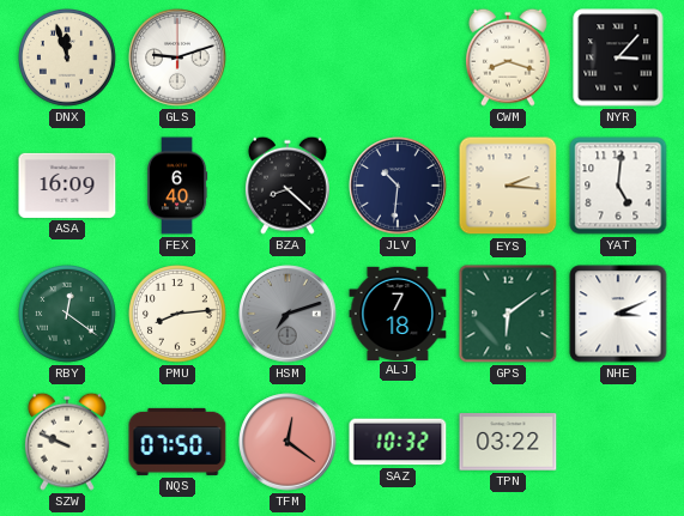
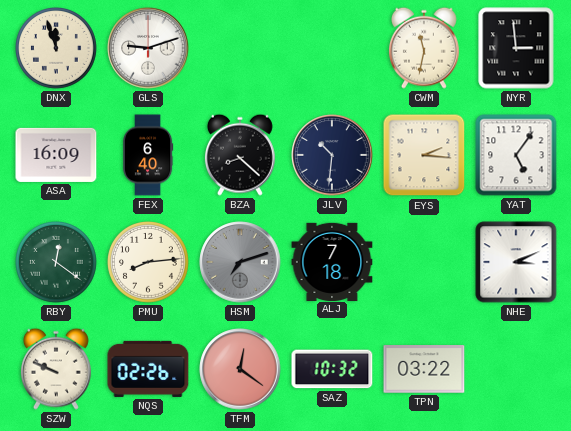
CWM: 8:18 -> 11:32 (424, 48)
NYR: 3:07 -> 2:59 (516, 48)
YAT: 5:01 -> 5:06 (516, 155)
GPS: 6:09 -> none (508, 314)
NQS: 07:50 -> 02:26 (148, 369)
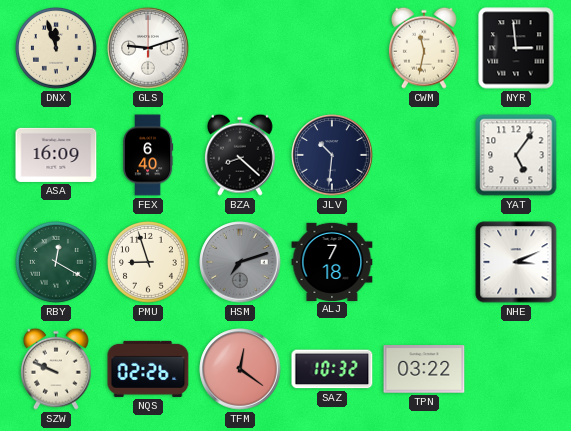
EYS: 2:16 -> none (424, 155)
RBY: 12:21 -> 12:20 (57, 263)
PMU: 8:14 -> 8:57 (149, 263)
